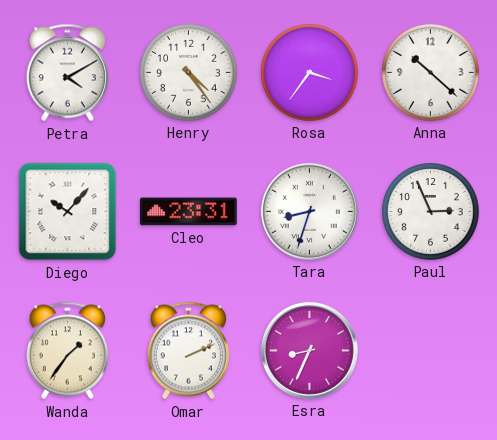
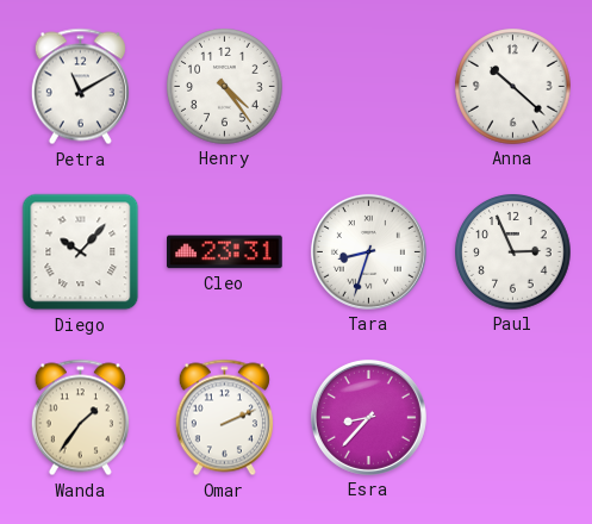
Petra: 4:10 -> 11:10 (80, 87)
Rosa: 3:36 -> none (310, 73)
Esra: 8:34 -> 8:37 (368, 417)
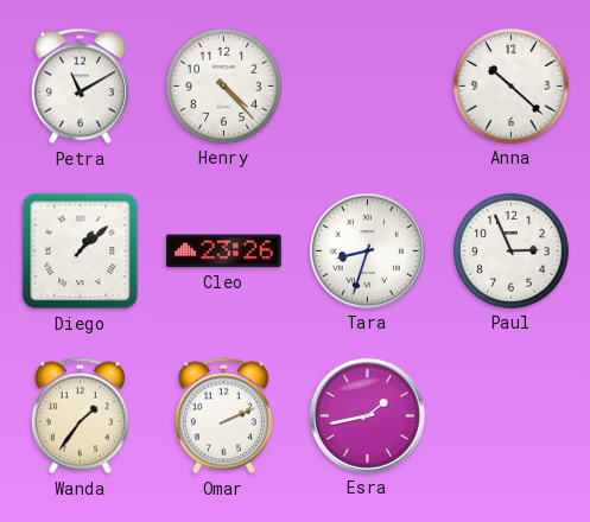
Henry: 4:24 -> 4:23 (224, 87)
Diego: 10:07 -> 1:08 (81, 252)
Cleo: 23:31 -> 23:26 (224, 252)
Esra: 8:37 -> 1:43 (367, 415)
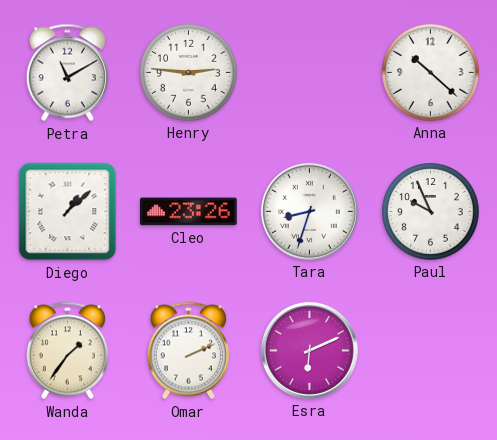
Henry: 4:23 -> 2:46 (189, 73)
Paul: 2:56 -> 9:56 (431, 212)
Esra: 1:43 -> 6:11 (309, 350)
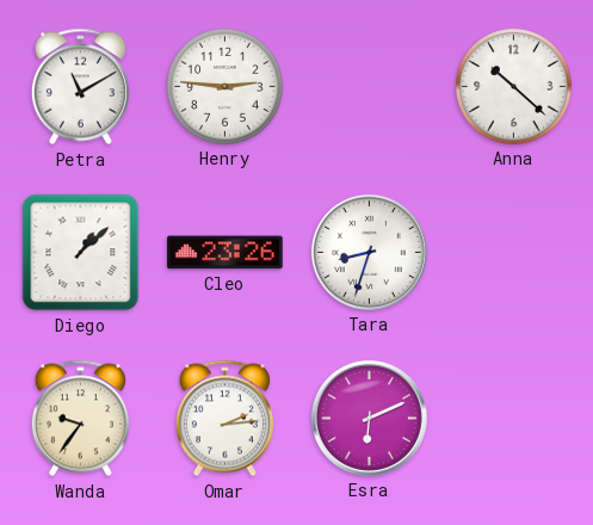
Paul: 9:56 -> none (431, 212)
Wanda: 1:36 -> 9:36 (80, 419)
Omar: 2:11 -> 2:14 (224, 419)
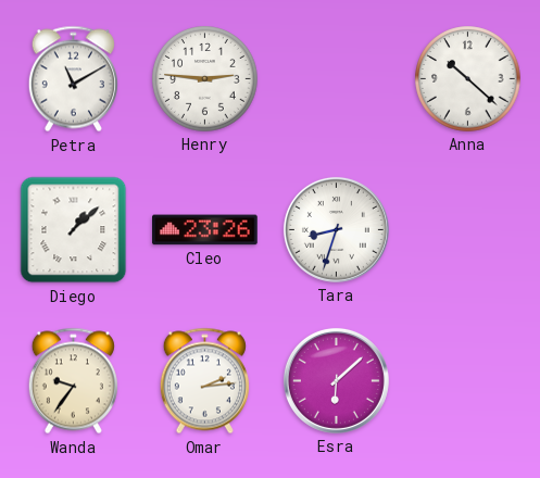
Esra: 6:11 -> 6:08 (336, 380)
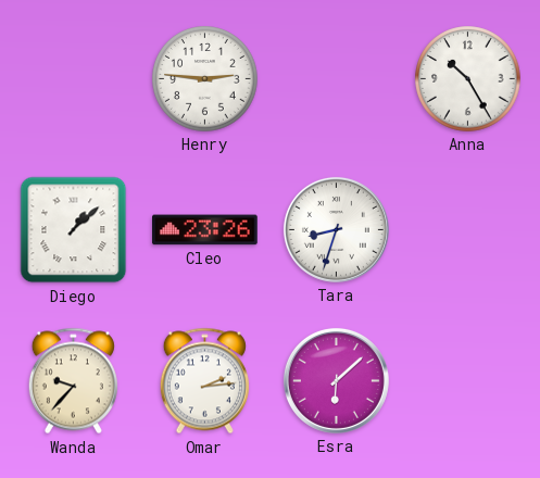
Petra: 11:10 -> none (73, 79)
Anna: 10:22 -> 10:25 (468, 79)
Wanda: 9:36 -> 9:37 (73, 381)
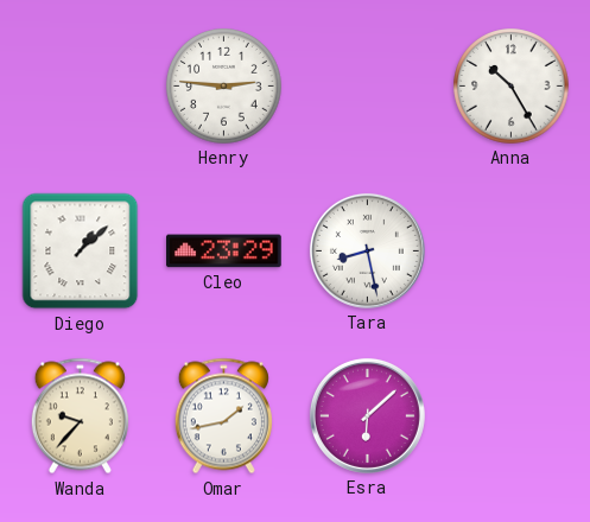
Cleo: 23:26 -> 23:29 (224, 252)
Tara: 8:33 -> 8:28 (367, 250)
Omar: 2:14 -> 1:43 (223, 416)
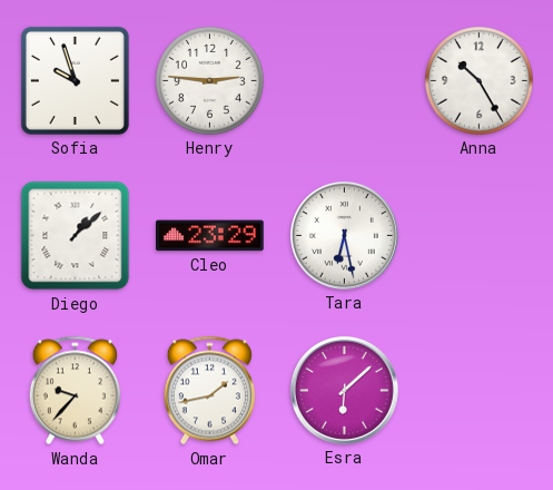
Sofia: none -> 9:57 (75, 80)
Tara: 8:28 -> 6:28 (344, 235)
